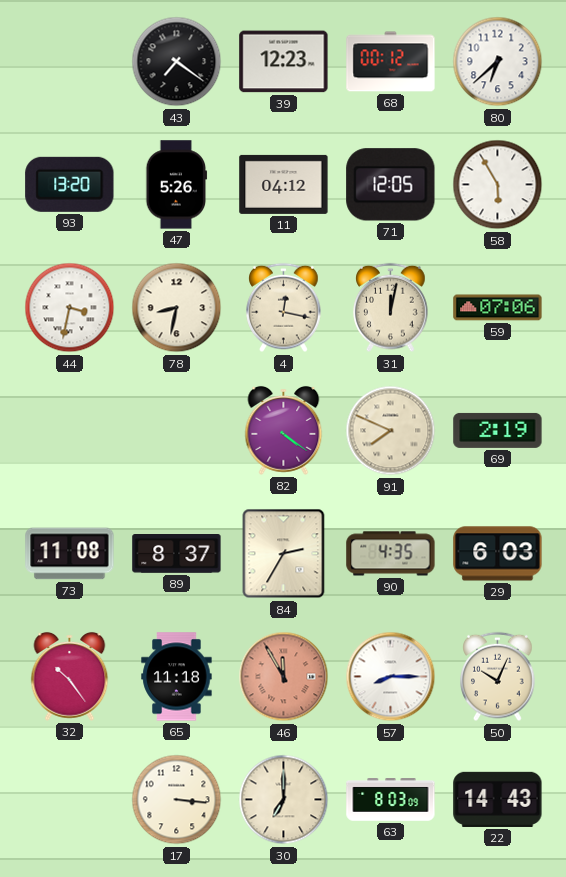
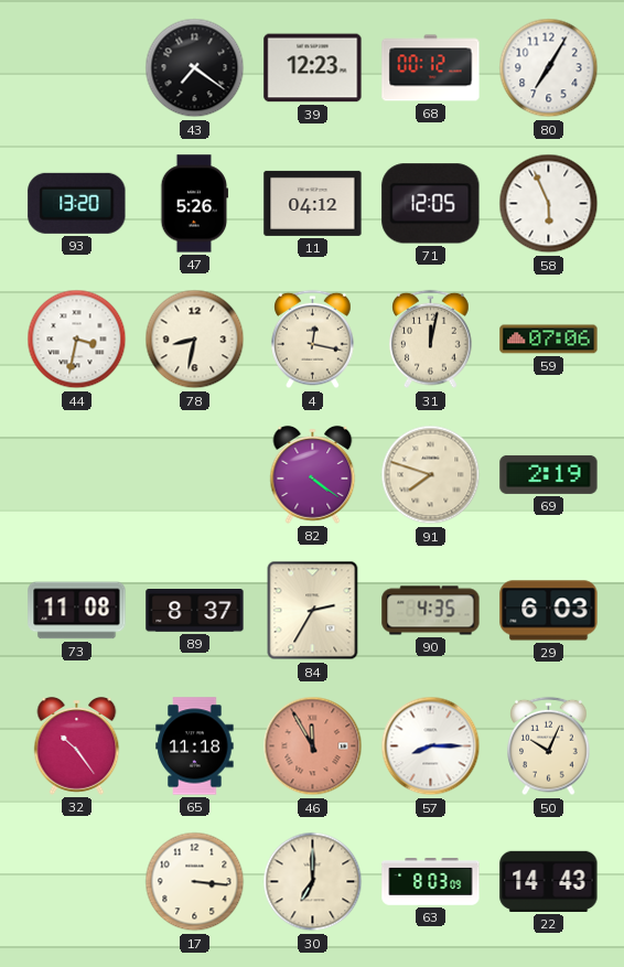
80: 6:38 -> 7:05 (549, 68)
58: 5:55 -> 5:56 (549, 204)
91: 7:49 -> 7:48 (431, 475)
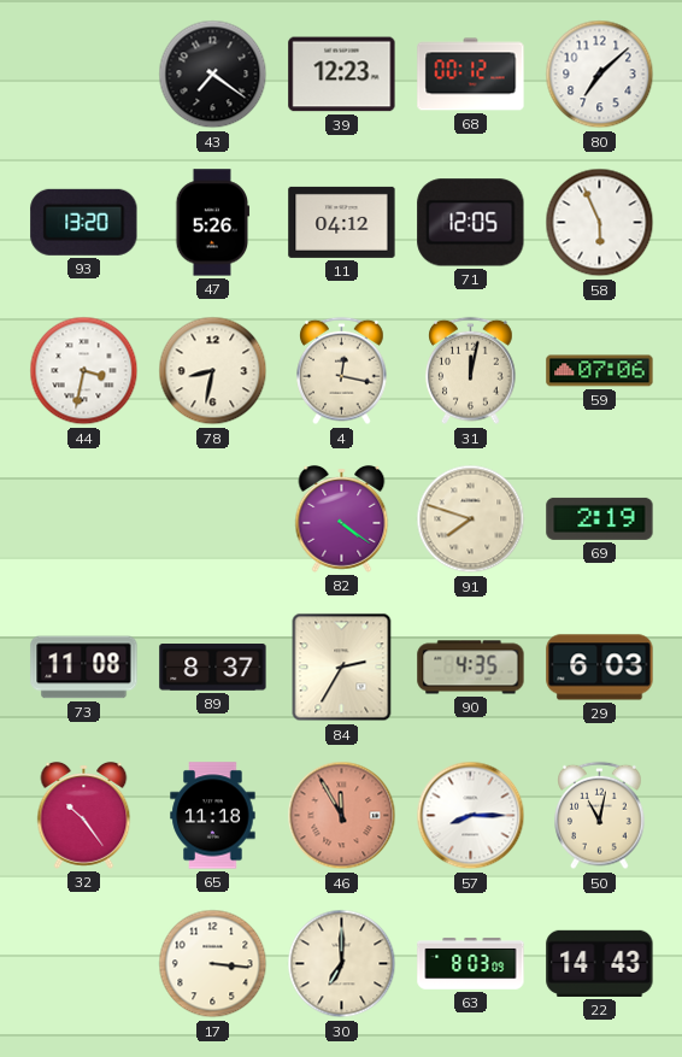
80: 7:05 -> 7:08 (600, 75)
50: 10:04 -> 11:02 (600, 816)
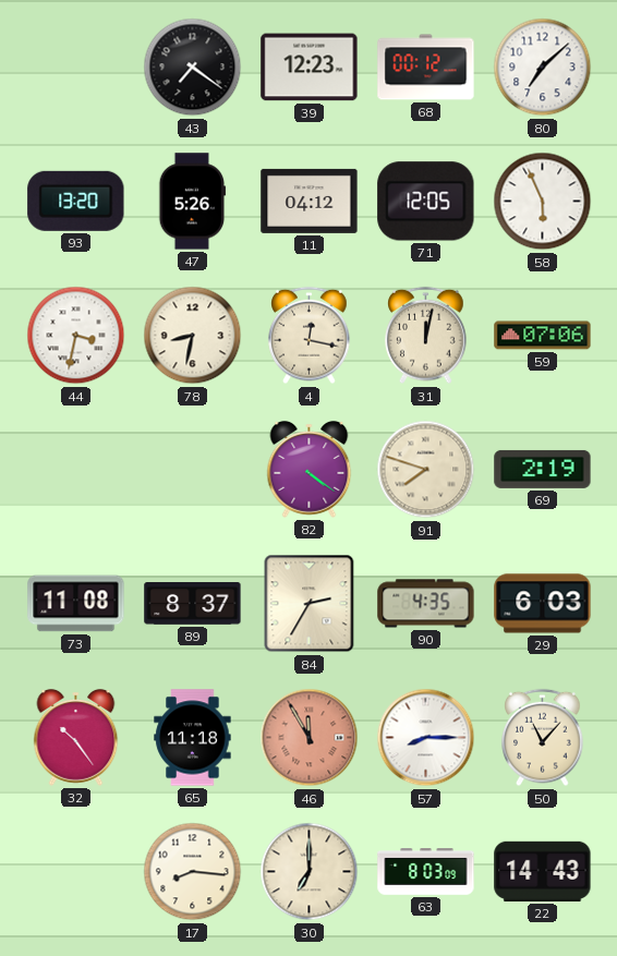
50: 11:02 -> 11:07 (543, 738)
17: 3:16 -> 8:16 (193, 872)
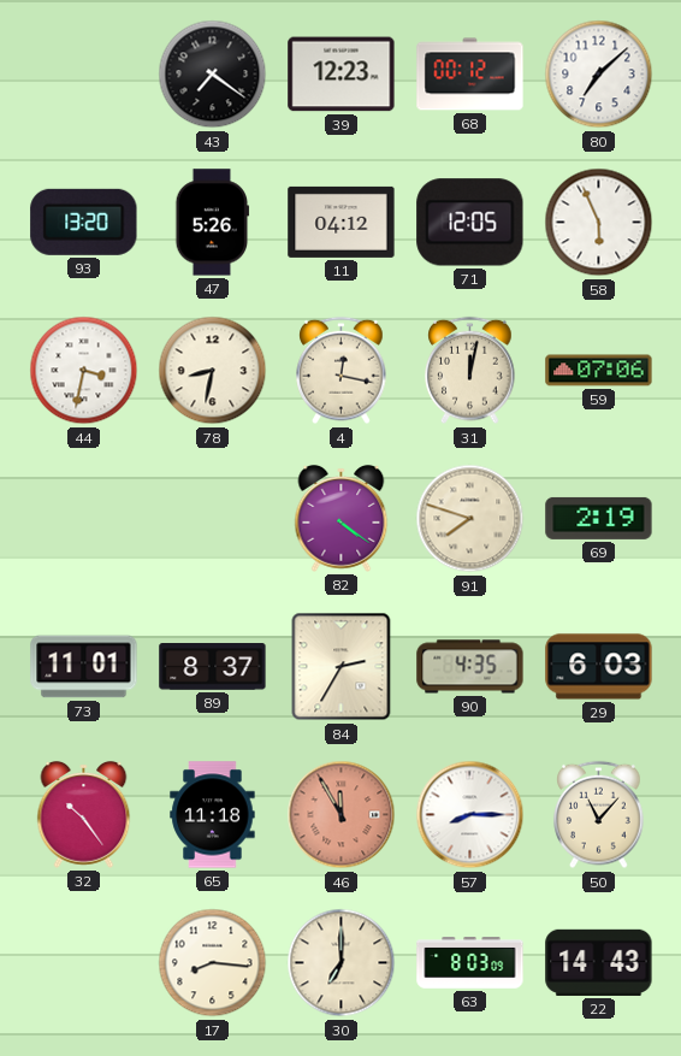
73: 11:08 -> 11:01 (84, 667)
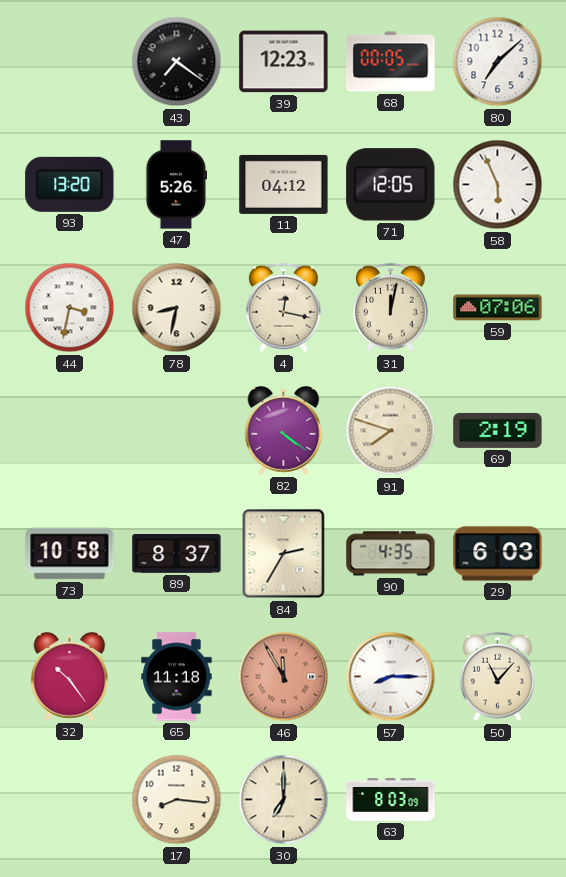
68: 00:12 -> 00:05 (391, 62)
73: 11:01 -> 10:58 (70, 554)
22: 14:43 -> none (599, 962)
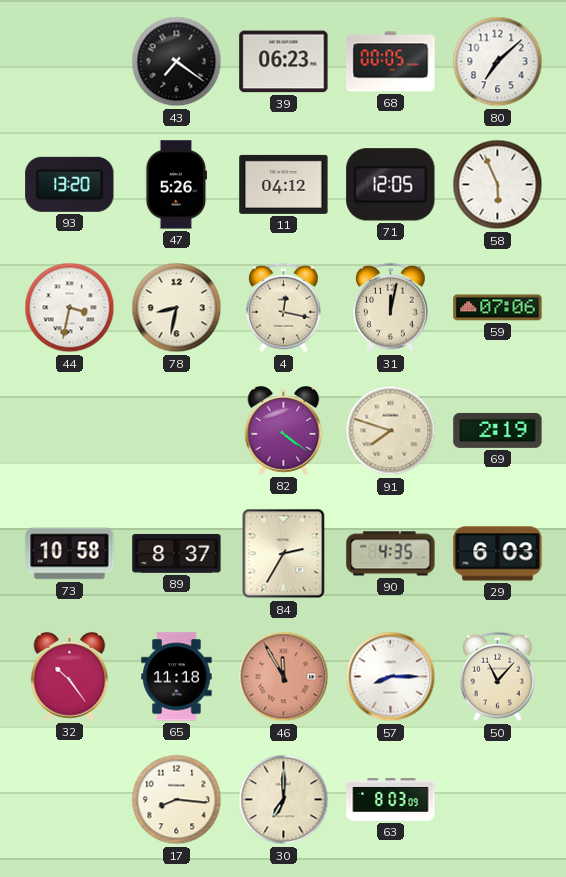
39: 12:23 -> 06:23 (284, 62)
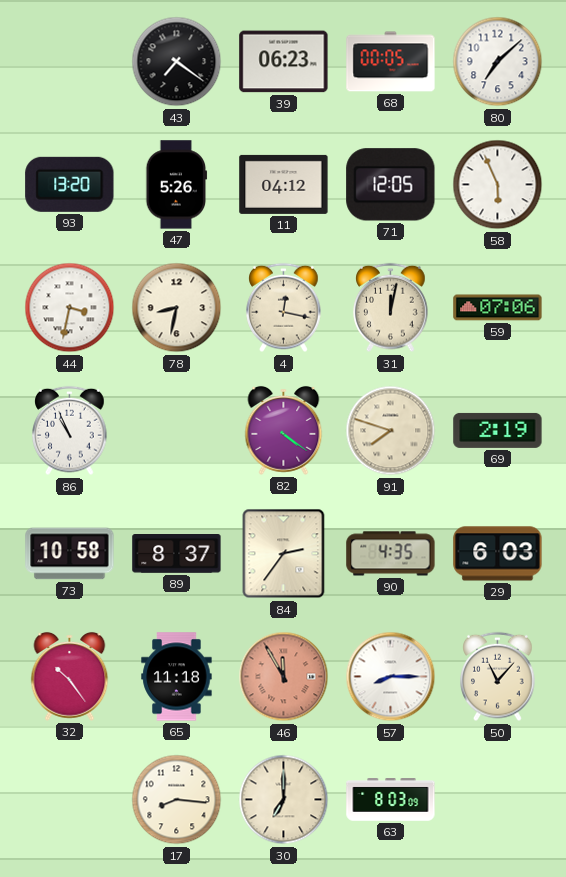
86: none -> 10:56 (70, 431)
84: 2:35 -> 2:36 (284, 554)
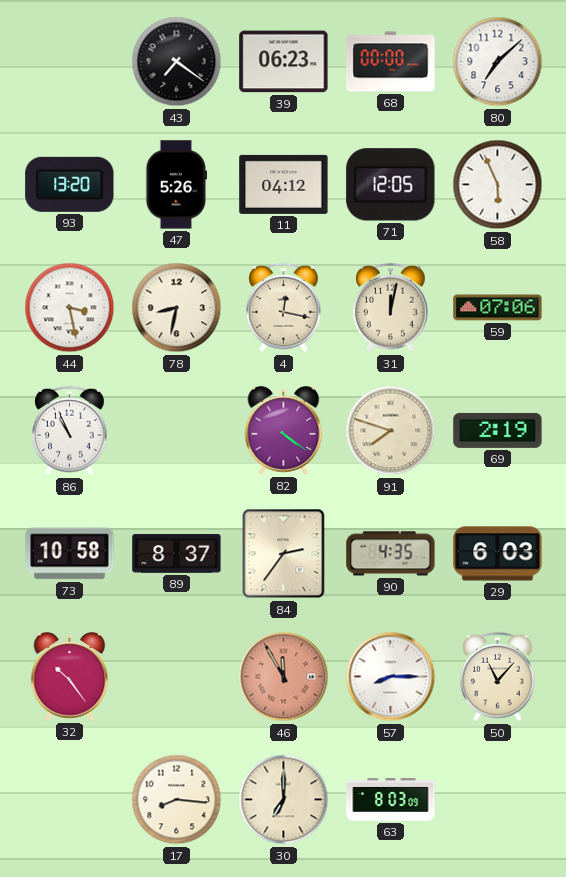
68: 00:05 -> 00:00 (391, 62)
44: 3:32 -> 3:28 (70, 308)
65: 11:18 -> none (177, 677)
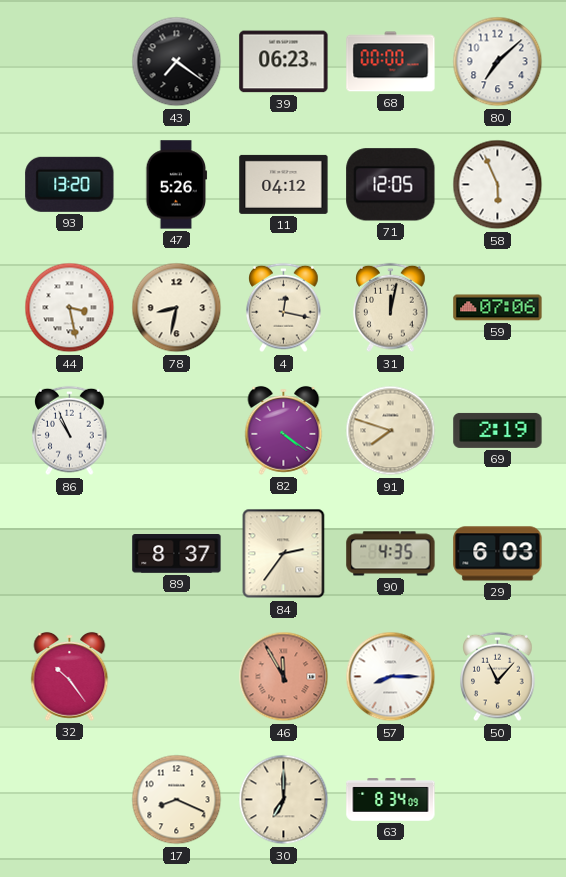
73: 10:58 -> none (70, 554)
17: 8:16 -> 8:19 (177, 800)
63: 8:03 -> 8:34 (391, 800)
